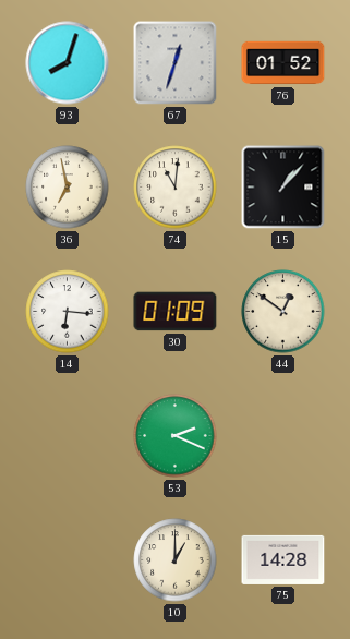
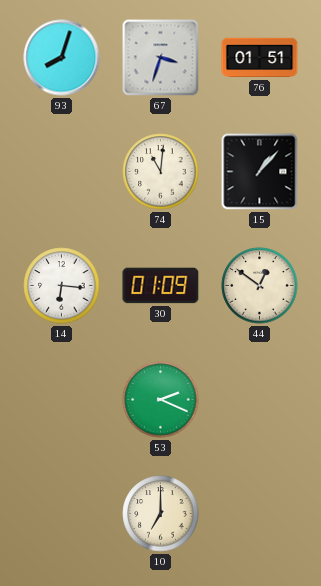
67: 12:33 -> 3:33 (161, 58)
76: 01:52 -> 01:51 (260, 58)
36: 6:58 -> none (68, 188)
10: 1:00 -> 7:00 (161, 514)
75: 14:28 -> none (283, 559)
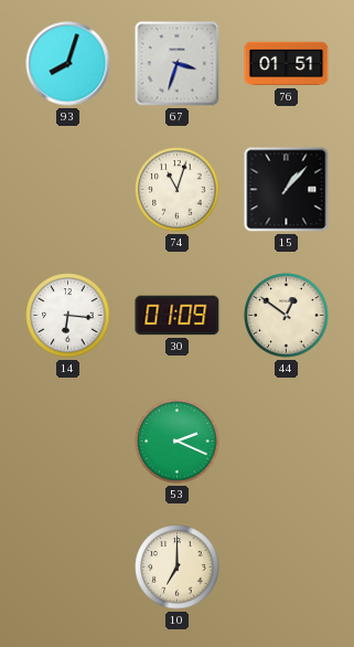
74: 11:01 -> 11:03 (178, 190)
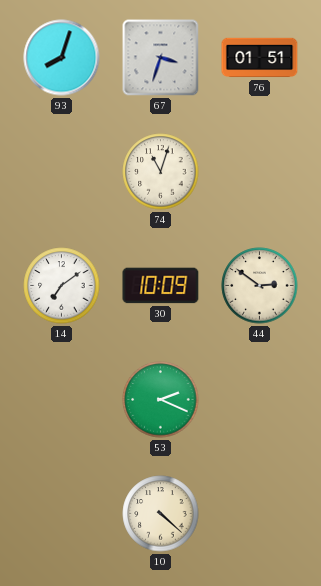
15: 1:07 -> none (287, 190)
14: 6:16 -> 7:09 (62, 286)
30: 01:09 -> 10:09 (161, 286)
44: 12:51 -> 2:51 (260, 286)
10: 7:00 -> 4:22 (161, 514)
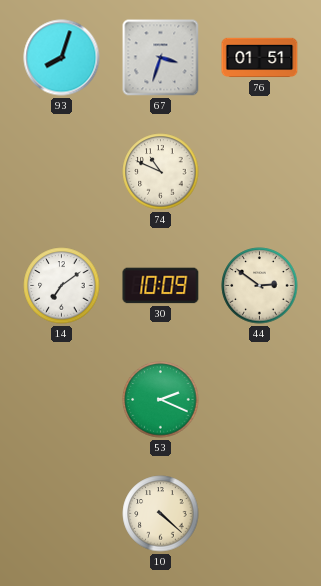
74: 11:03 -> 10:49 (161, 172)
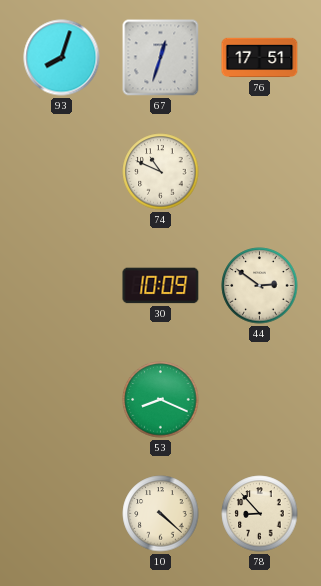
67: 3:33 -> 12:33 (161, 58)
76: 01:51 -> 17:51 (260, 58)
14: 7:09 -> none (62, 286)
53: 2:19 -> 8:19 (161, 400)
78: none -> 8:53 (260, 514)
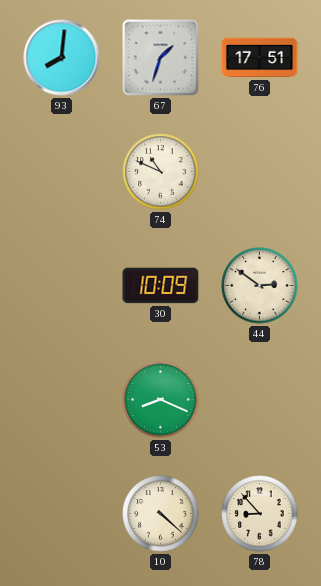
93: 8:03 -> 8:01 (62, 58)
67: 12:33 -> 1:33 (161, 58)
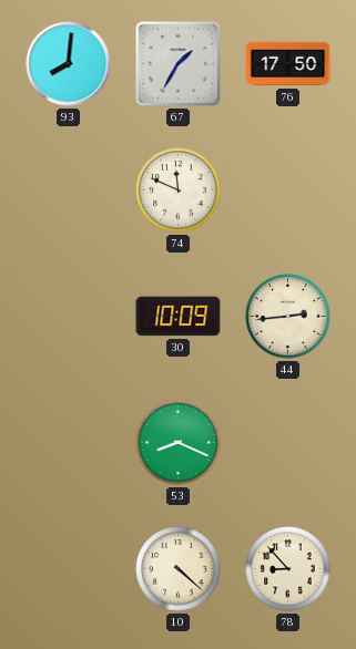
67: 1:33 -> 1:35 (179, 64)
76: 17:51 -> 17:50 (288, 64)
74: 10:49 -> 11:49 (179, 190)
44: 2:51 -> 2:44 (288, 317)
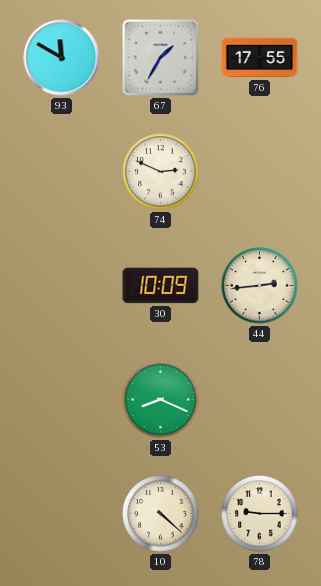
93: 8:01 -> 11:50 (62, 58)
76: 17:50 -> 17:55 (260, 58)
74: 11:49 -> 2:49 (161, 172)
78: 8:53 -> 9:15 (260, 514)
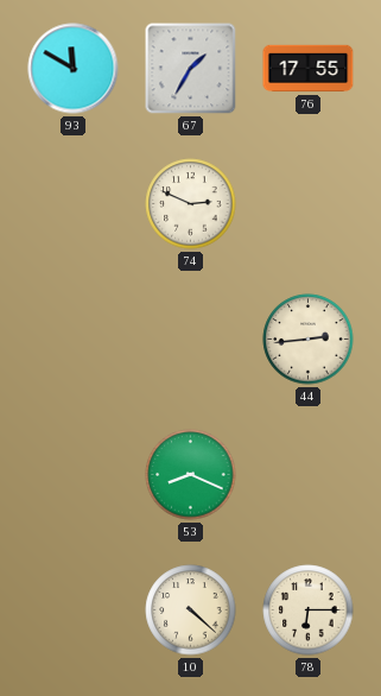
30: 10:09 -> none (161, 286)
78: 9:15 -> 6:15 (309, 610)
